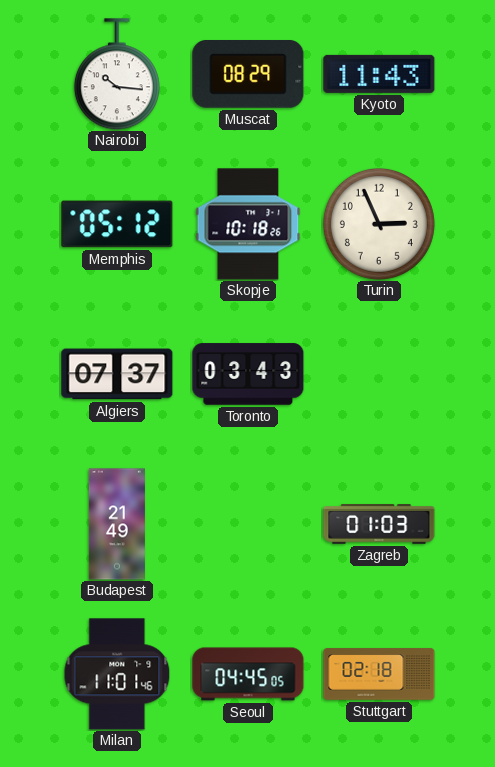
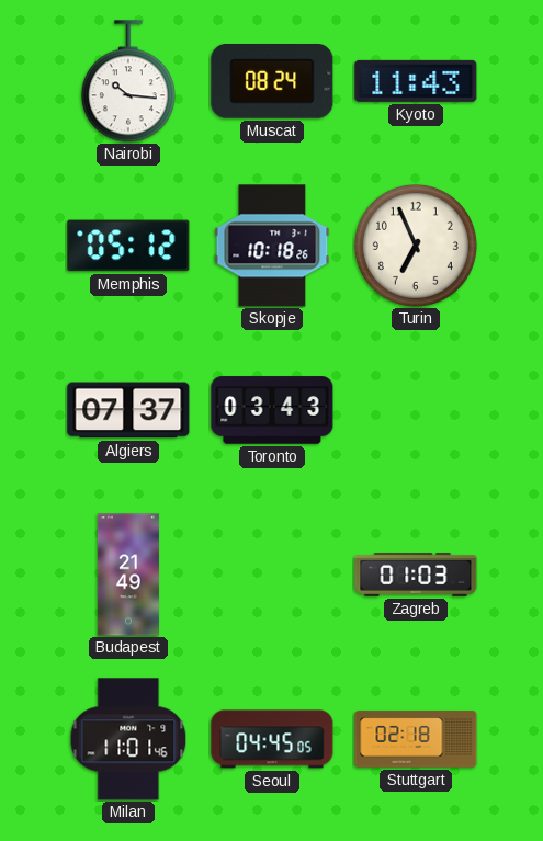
Muscat: 08:29 -> 08:24 (272, 82)
Turin: 2:56 -> 6:56 (416, 246)
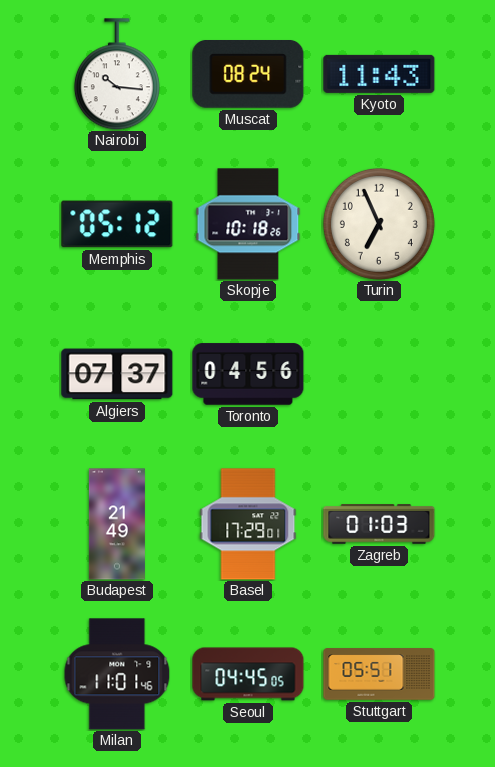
Toronto: 03:43 -> 04:56 (248, 374)
Basel: none -> 17:29 (248, 524)
Stuttgart: 02:18 -> 05:51 (379, 674)
